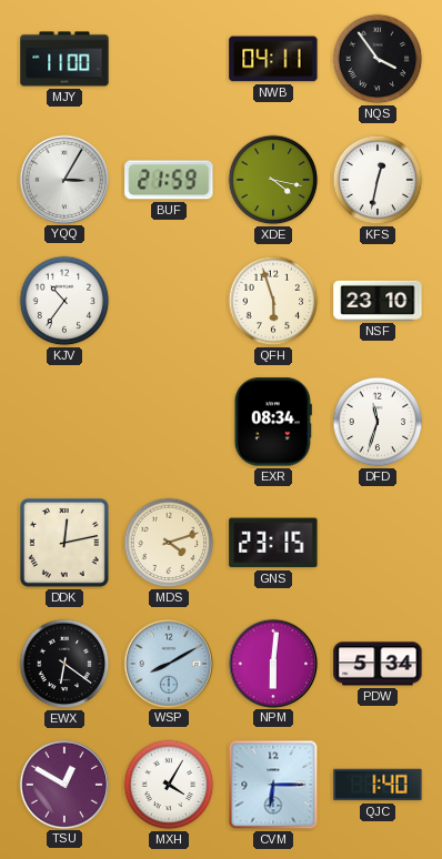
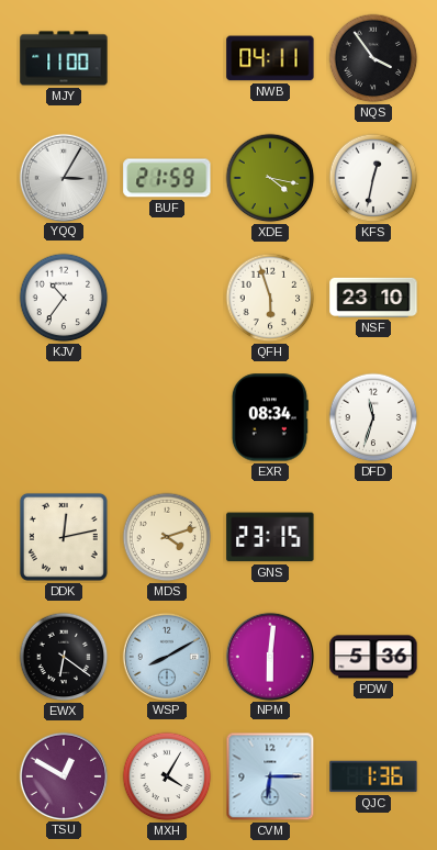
PDW: 5:34 -> 5:36 (373, 657)
QJC: 1:40 -> 1:36 (373, 776)
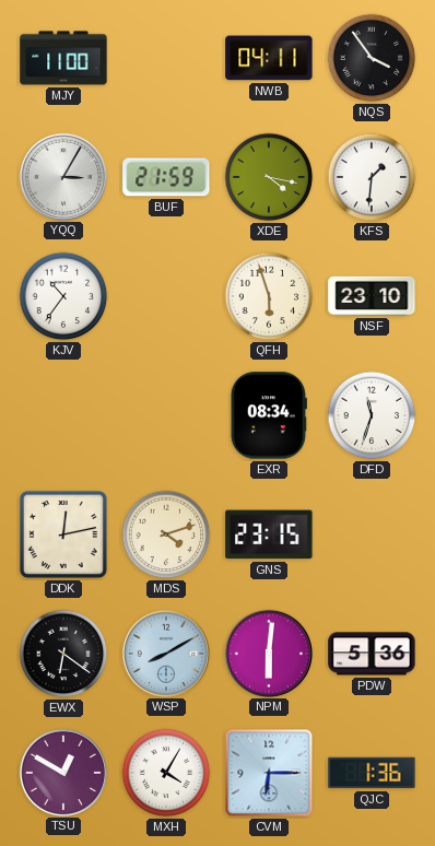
KFS: 12:32 -> 1:31 (372, 177)
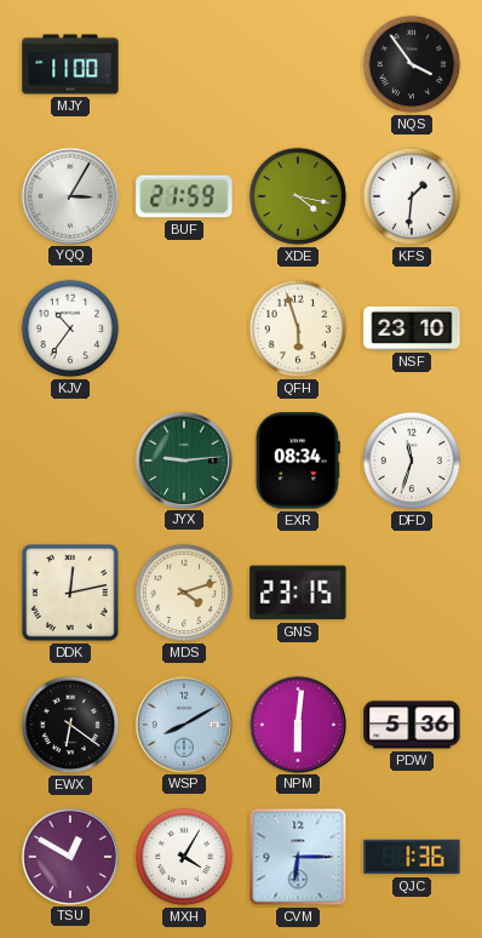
NWB: 04:11 -> none (269, 58)
JYX: none -> 9:14 (183, 459)
